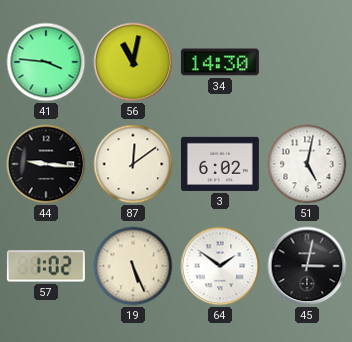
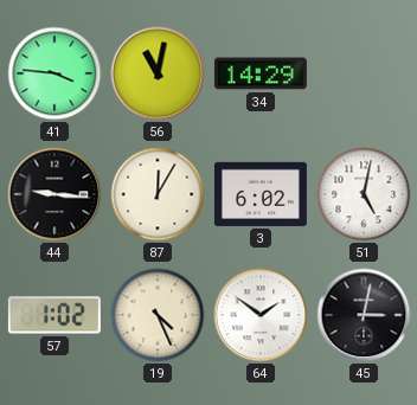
34: 14:30 -> 14:29 (261, 73)
87: 12:09 -> 12:05 (158, 194)
19: 5:26 -> 4:26 (158, 315)
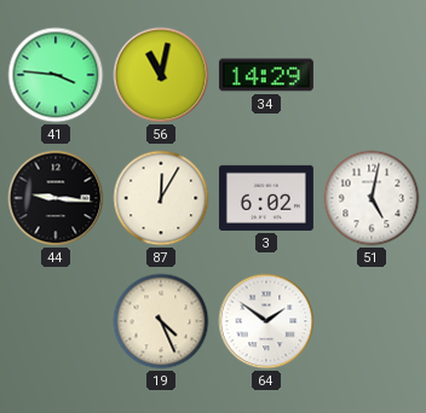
57: 1:02 -> none (54, 315)
45: 3:02 -> none (364, 315)
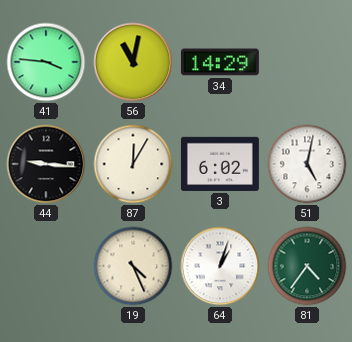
64: 1:51 -> 1:03 (220, 266)
81: none -> 4:36 (307, 266)
